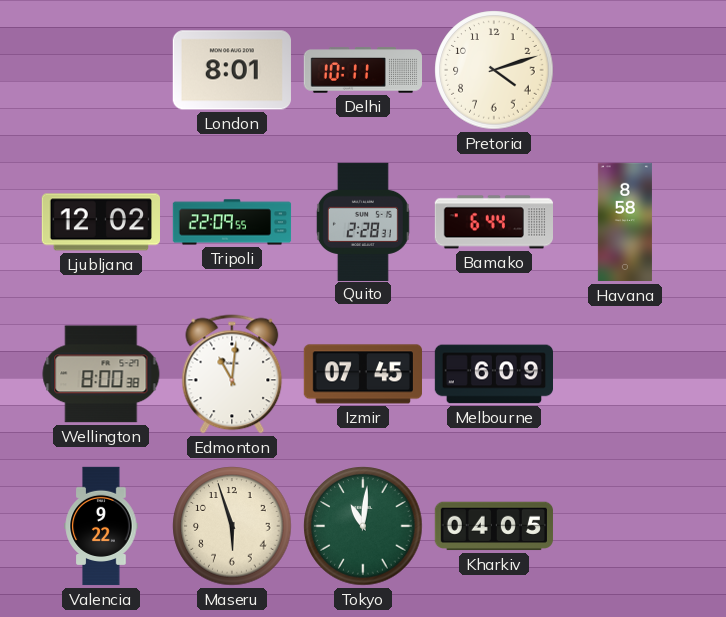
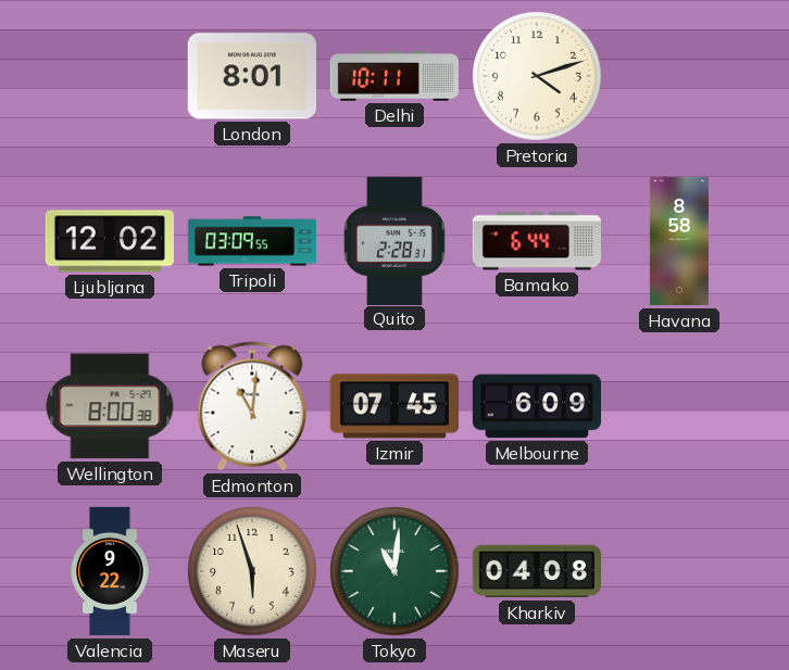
Tripoli: 22:09 -> 03:09 (252, 241)
Kharkiv: 04:05 -> 04:08 (537, 571)
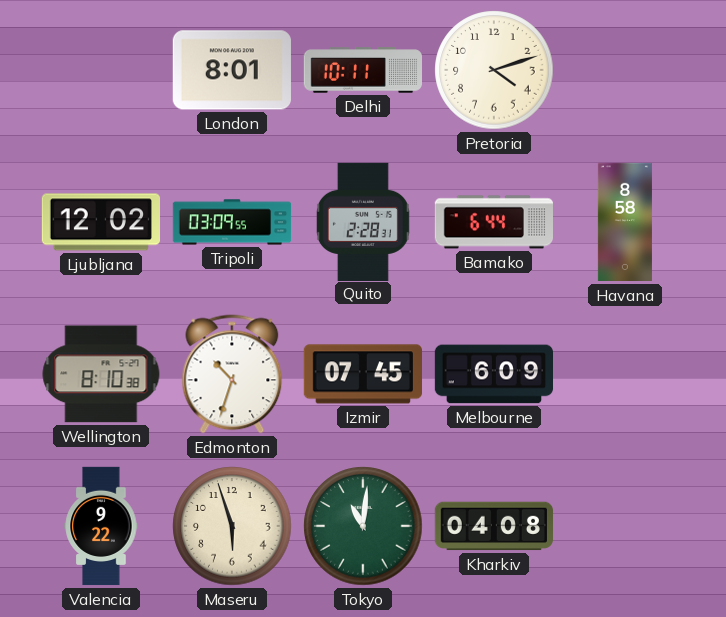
Wellington: 8:00 -> 8:10 (101, 374)
Edmonton: 11:01 -> 10:33 (232, 374)
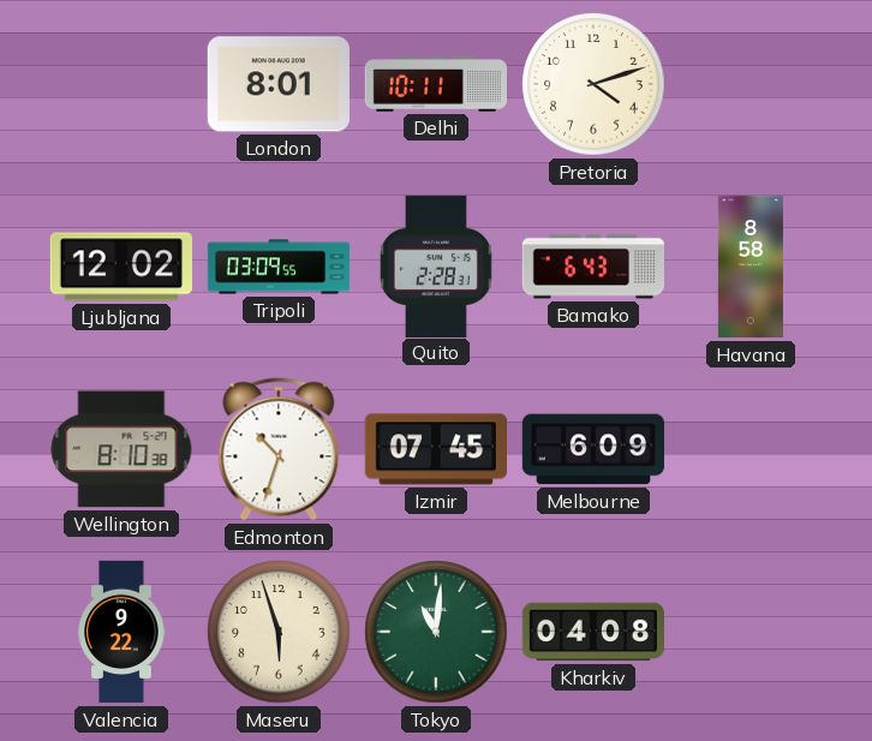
Bamako: 6:44 -> 6:43 (592, 267)
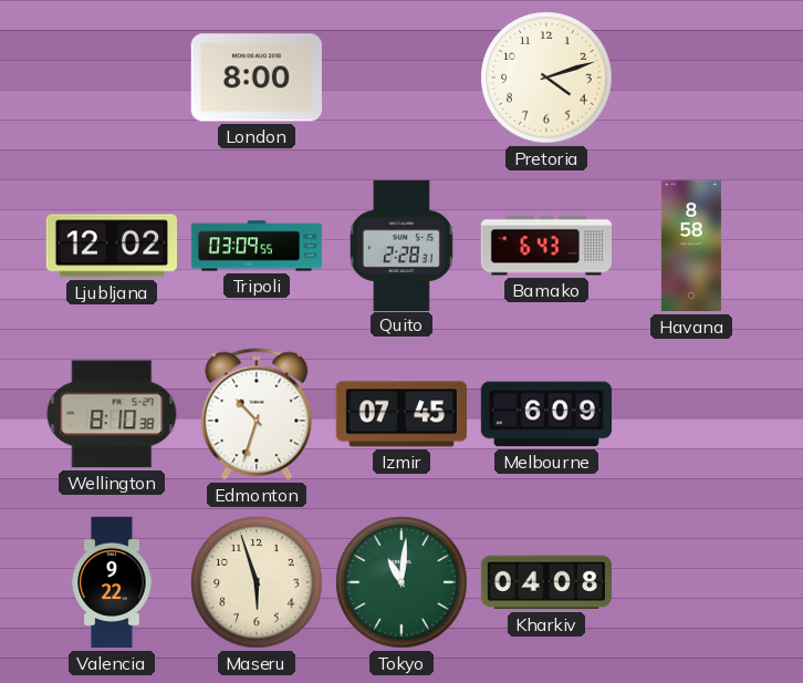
London: 8:01 -> 8:00 (257, 77)
Delhi: 10:11 -> none (435, 84)
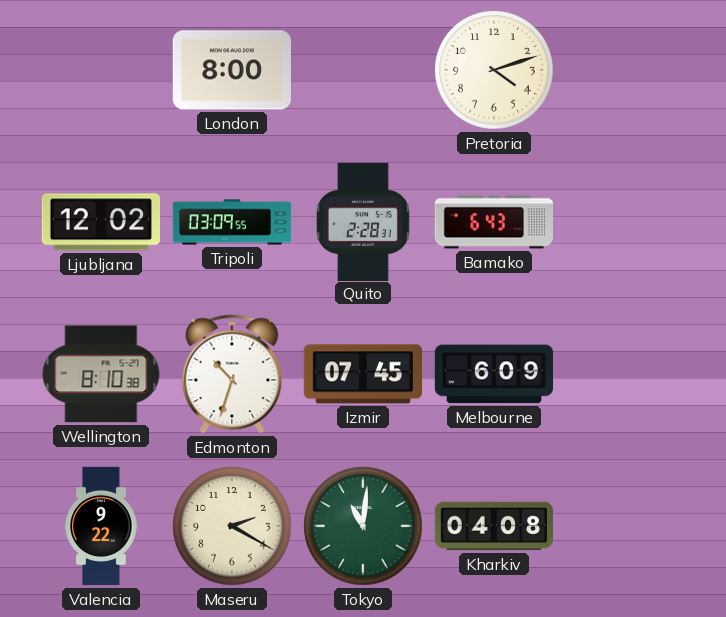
Havana: 8:58 -> none (691, 246)
Maseru: 5:57 -> 2:20 (232, 526)
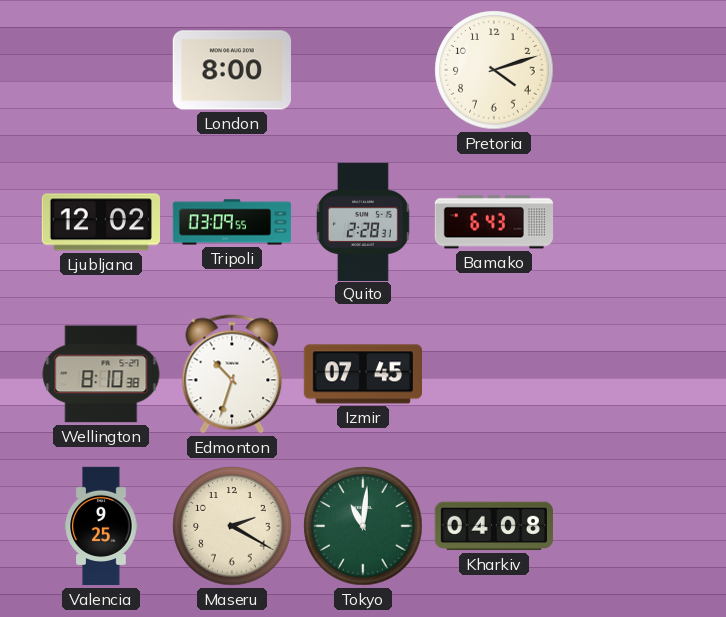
Melbourne: 6:09 -> none (494, 374)
Valencia: 9:22 -> 9:25 (101, 526)
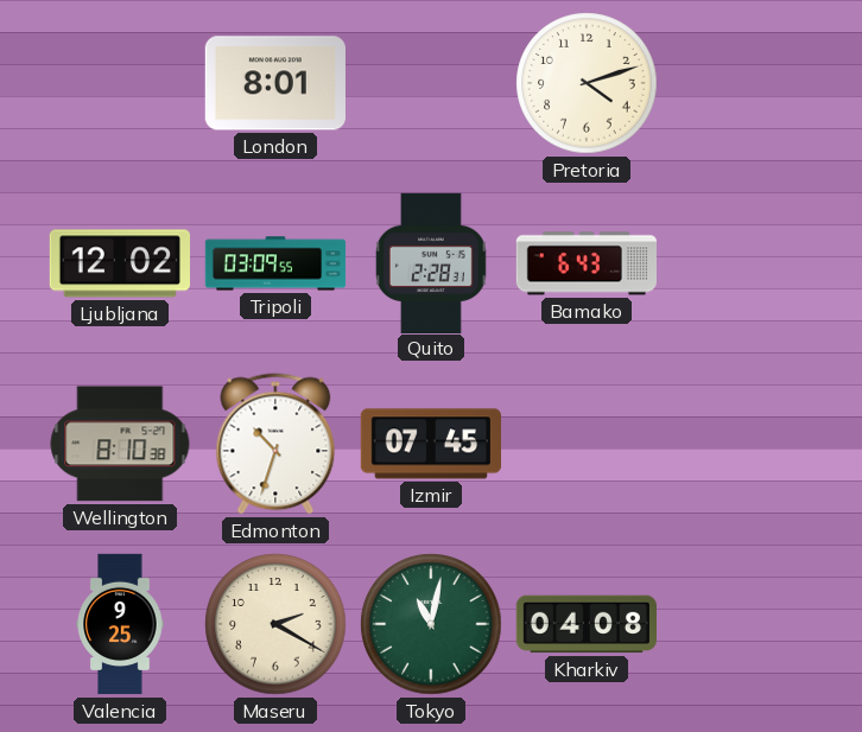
London: 8:00 -> 8:01 (275, 83)
Tokyo: 11:01 -> 11:02 (431, 624)
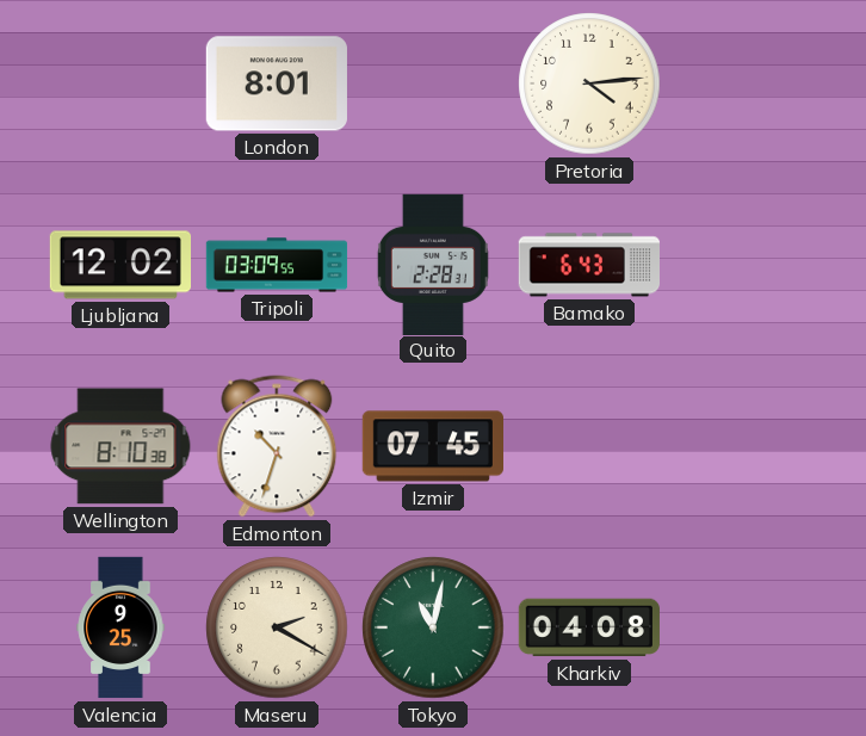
Pretoria: 4:12 -> 4:14 (589, 84)
